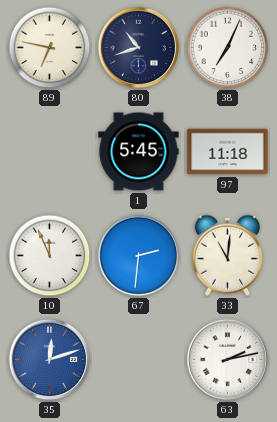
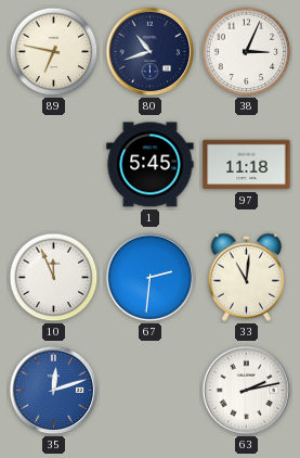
38: 7:04 -> 3:04 (247, 52)
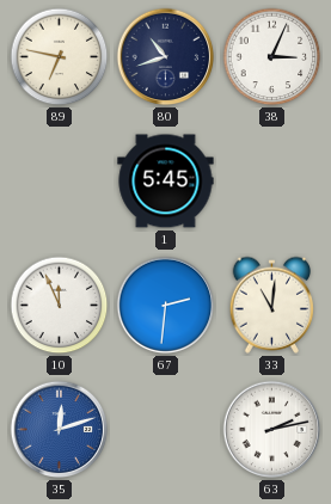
97: 11:18 -> none (247, 165)
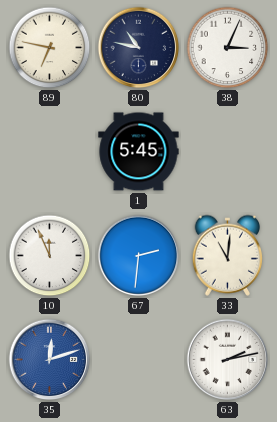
80: 10:42 -> 10:47 (139, 48)
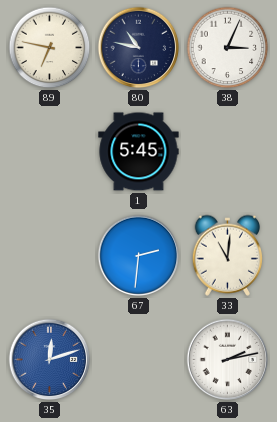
10: 11:56 -> none (50, 256)
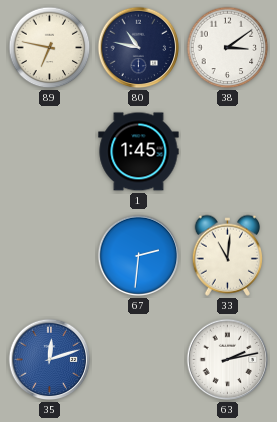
38: 3:04 -> 3:09 (228, 48)
1: 5:45 -> 1:45 (139, 152)
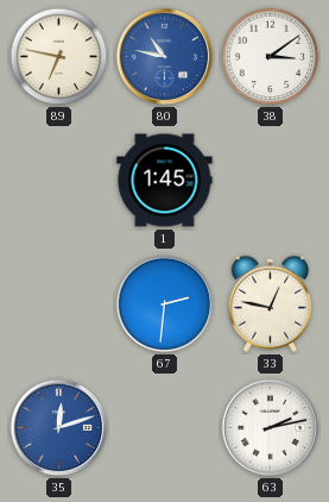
80 dial: navy -> blue (165, 57)
33: 11:01 -> 12:47 (271, 303)
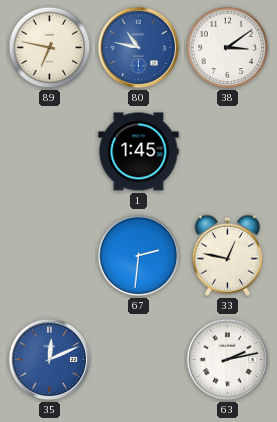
35: 12:12 -> 12:11 (50, 360)
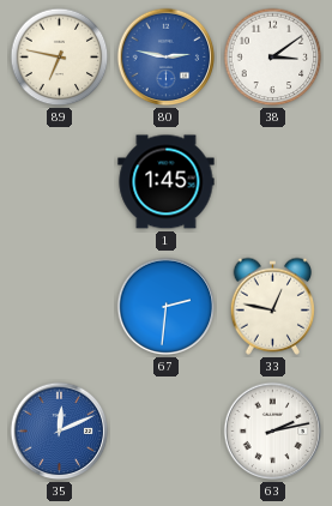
80: 10:47 -> 2:47 (167, 58)
